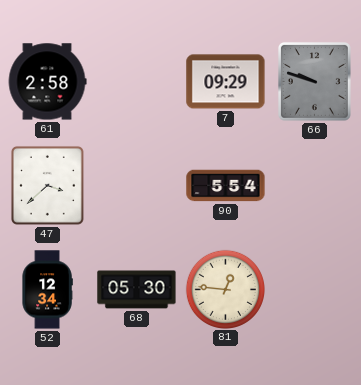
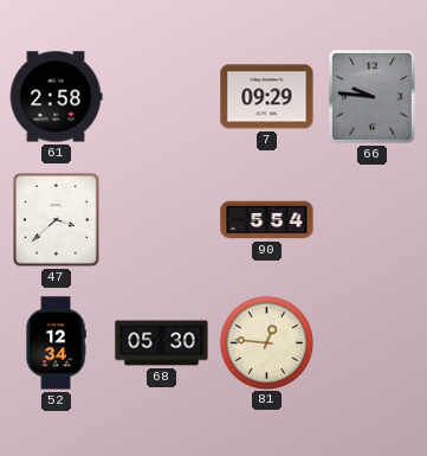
66: 9:48 -> 9:46 (371, 96)
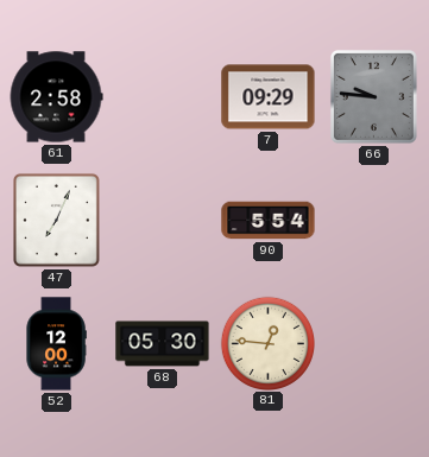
47: 3:38 -> 7:04 (56, 220)
52: 12:34 -> 12:00 (56, 344)
